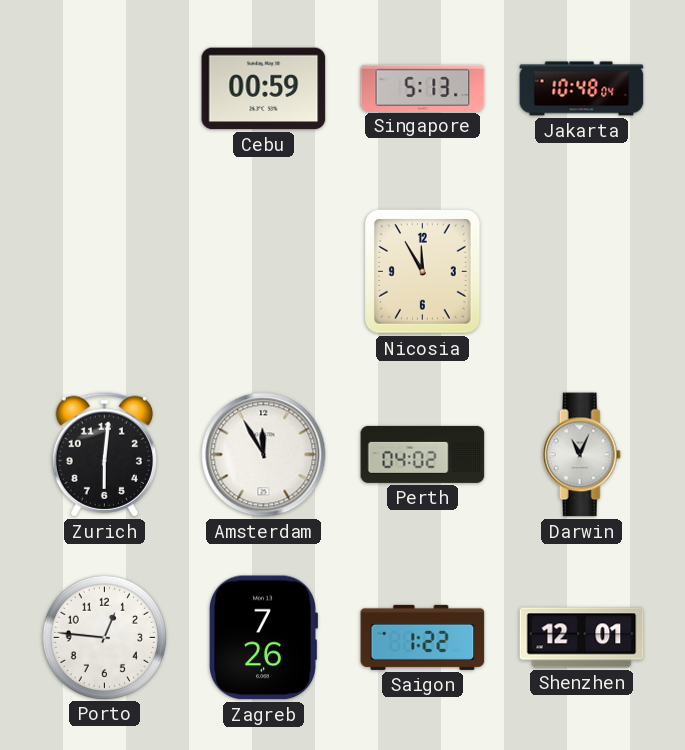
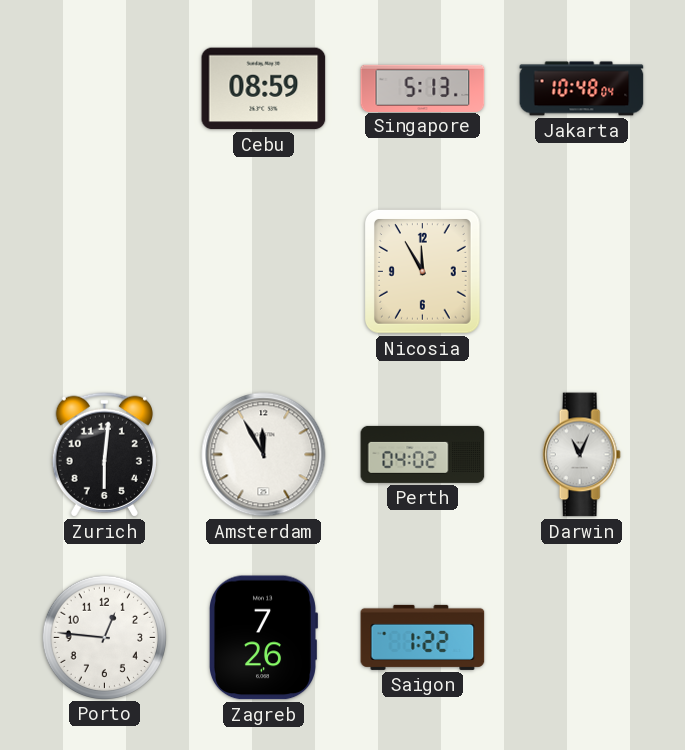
Cebu: 00:59 -> 08:59 (264, 89)
Shenzhen: 12:01 -> none (582, 638)
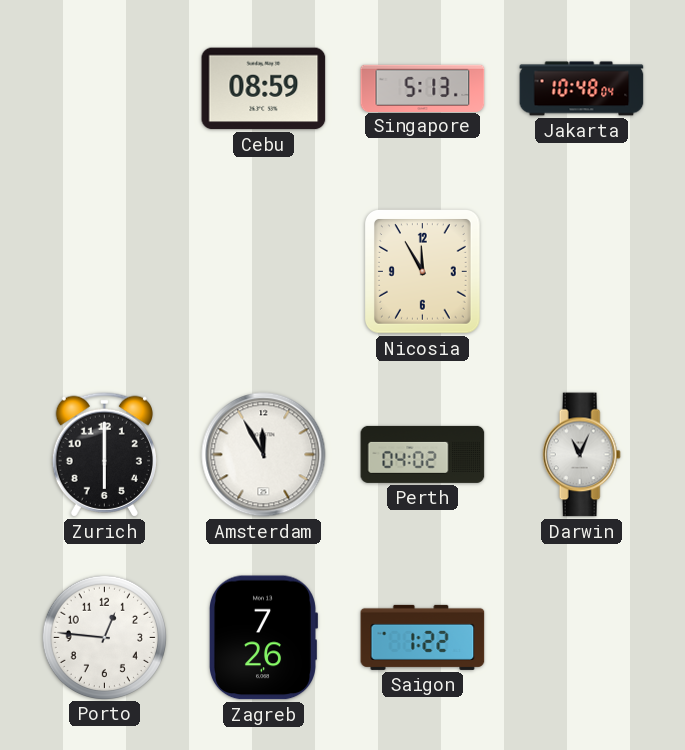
Zurich: 6:01 -> 6:00 (104, 454)
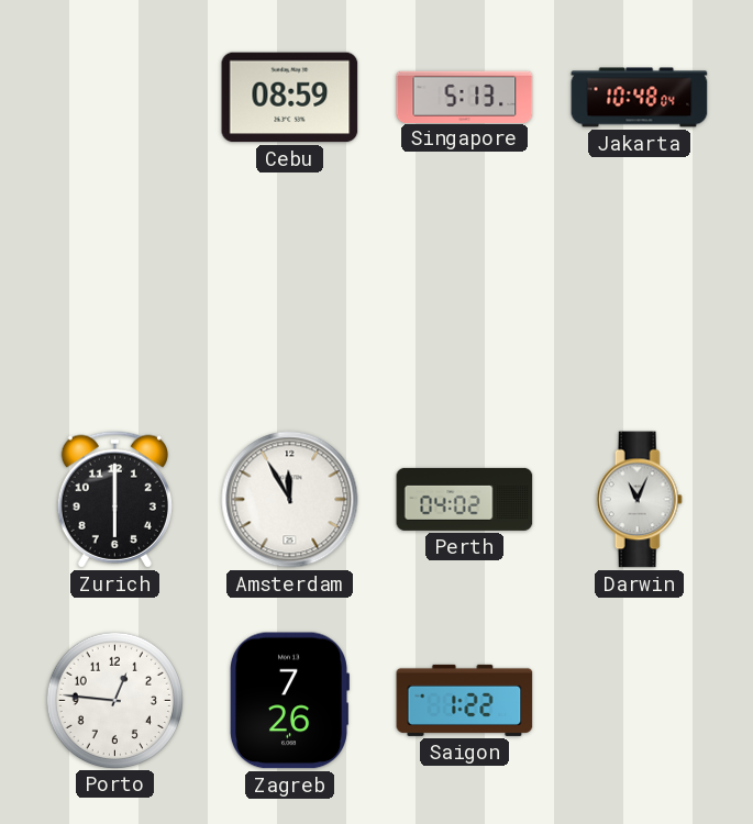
Nicosia: 11:55 -> none (423, 272)
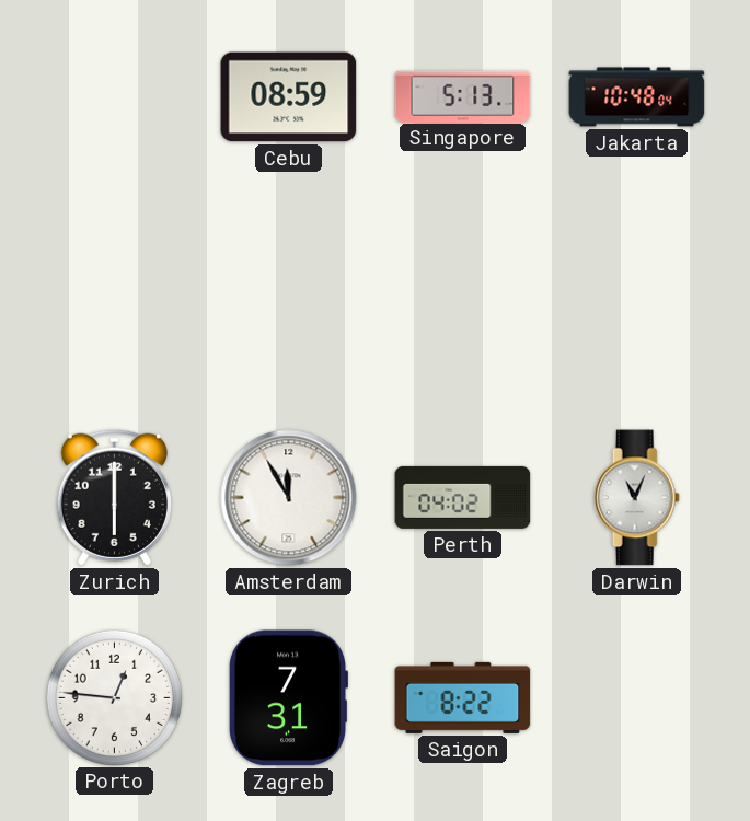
Zagreb: 7:26 -> 7:31 (287, 698)
Saigon: 1:22 -> 8:22 (463, 697)
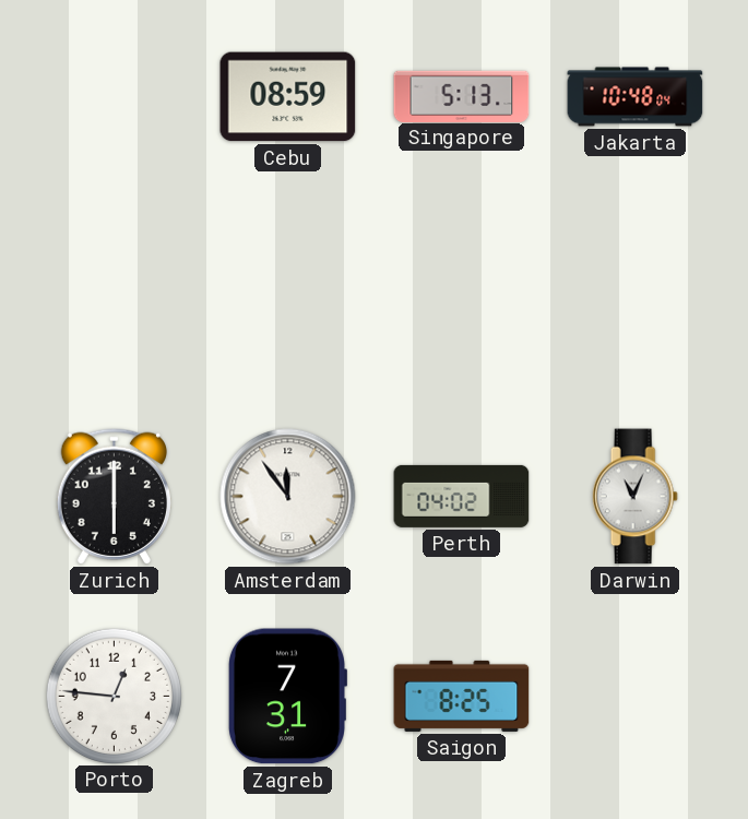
Amsterdam: 11:55 -> 11:54 (288, 497)
Saigon: 8:22 -> 8:25 (462, 696)
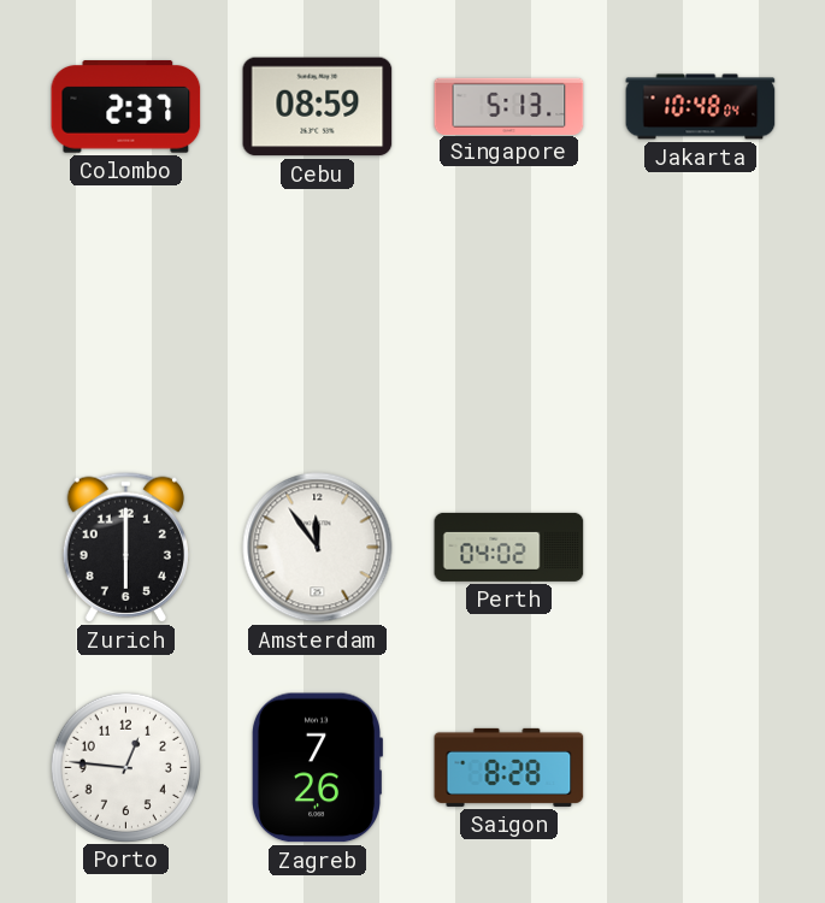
Colombo: none -> 2:37 (126, 107)
Darwin: 11:04 -> none (634, 497)
Zagreb: 7:31 -> 7:26 (316, 768)
Saigon: 8:25 -> 8:28 (509, 767)
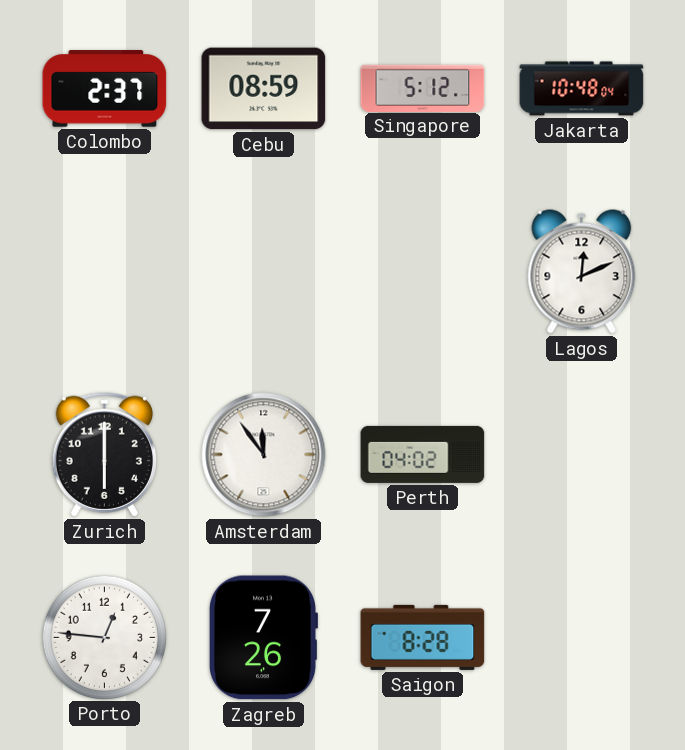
Singapore: 5:13 -> 5:12 (423, 88)
Lagos: none -> 12:11 (582, 272)
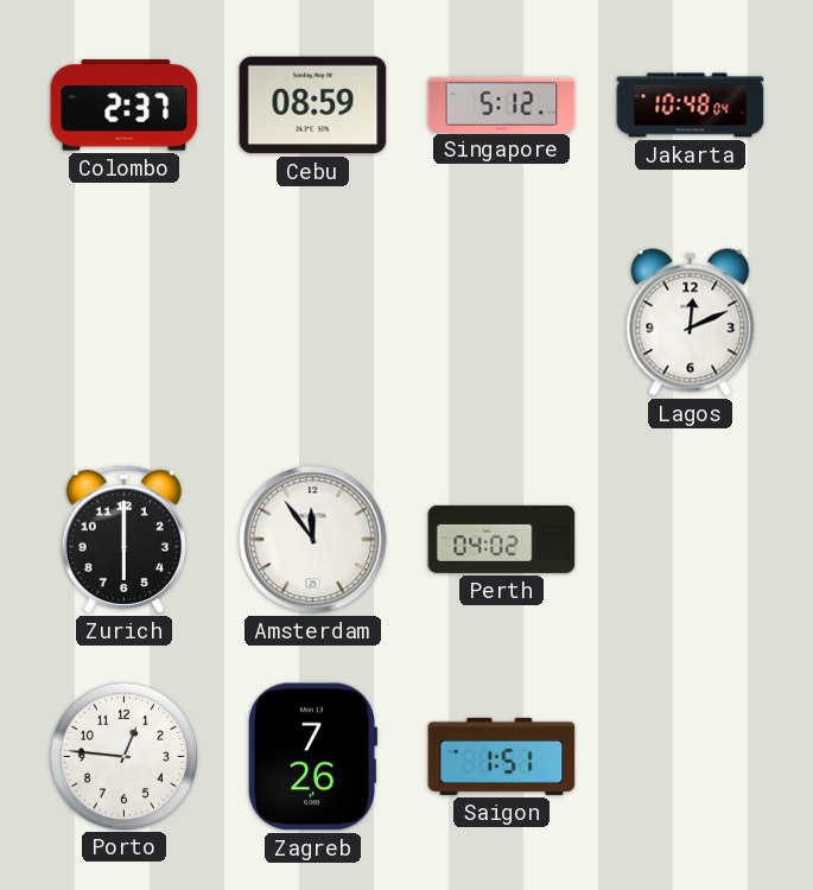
Saigon: 8:28 -> 1:51 (502, 756)
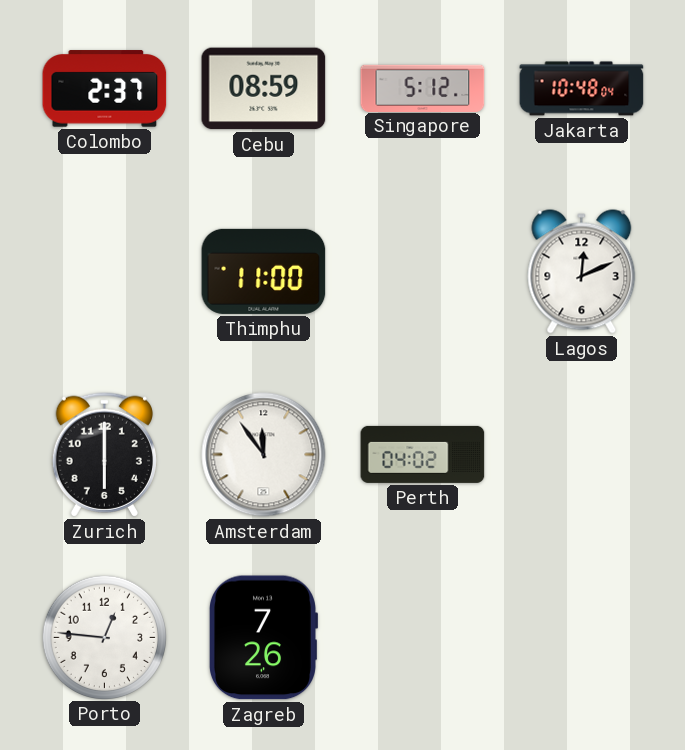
Thimphu: none -> 11:00 (264, 271)
Saigon: 1:51 -> none (502, 756)
